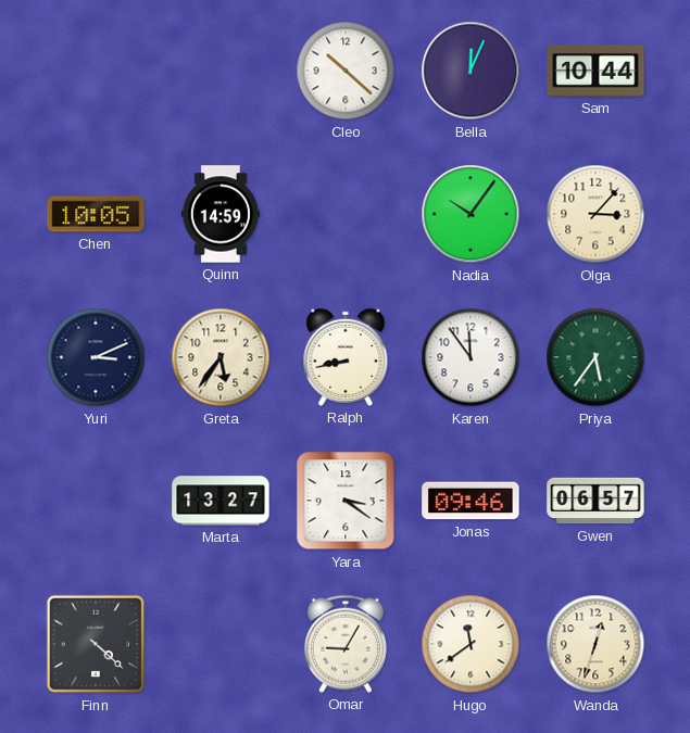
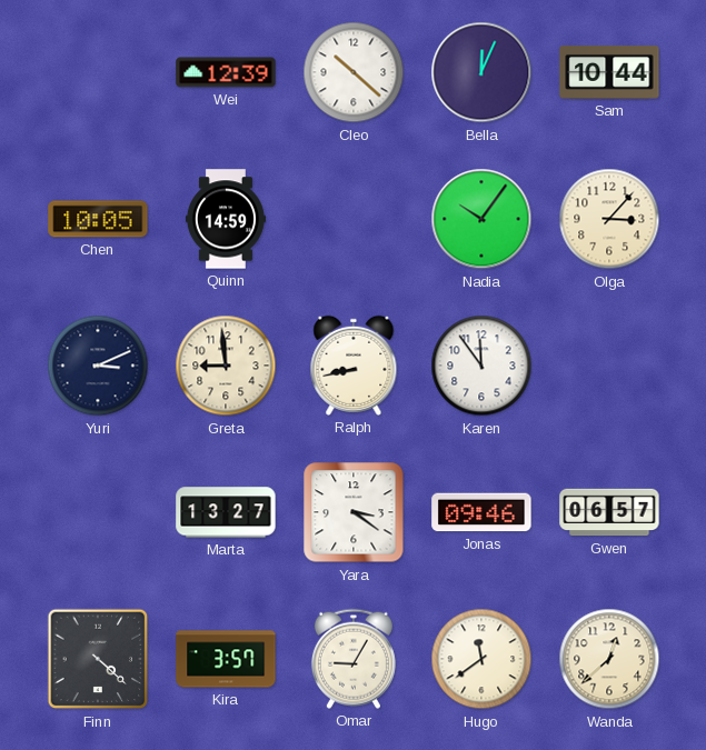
Wei: none -> 12:39 (226, 72)
Greta: 5:36 -> 8:59 (226, 366)
Priya: 5:36 -> none (595, 357)
Kira: none -> 3:57 (226, 659)
Wanda: 12:33 -> 12:38 (609, 659)
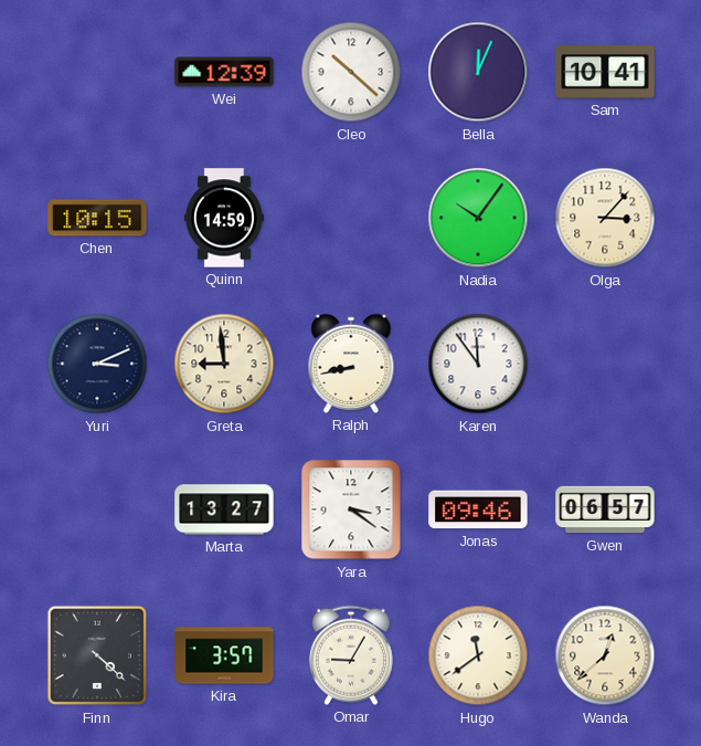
Sam: 10:44 -> 10:41 (605, 73)
Chen: 10:05 -> 10:15 (97, 218)
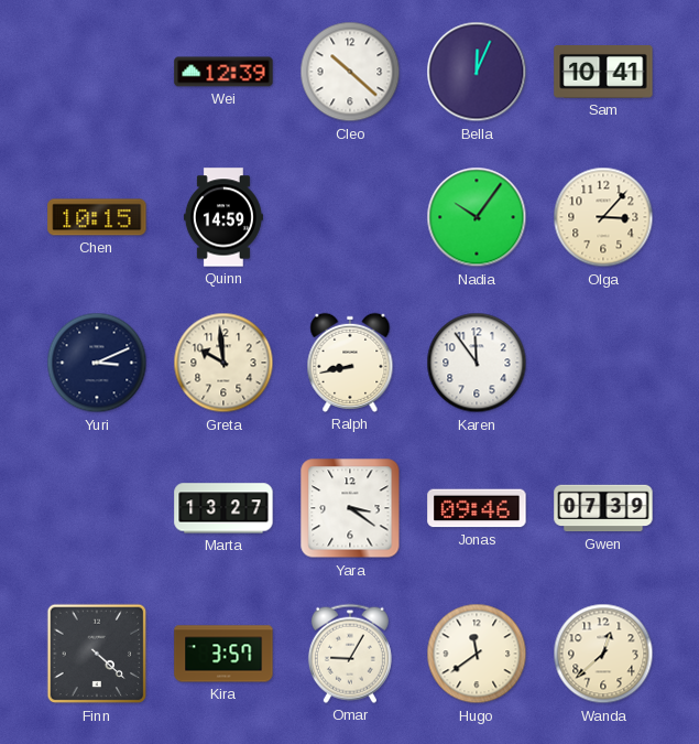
Greta: 8:59 -> 9:59 (223, 363)
Gwen: 06:57 -> 07:39 (603, 508)
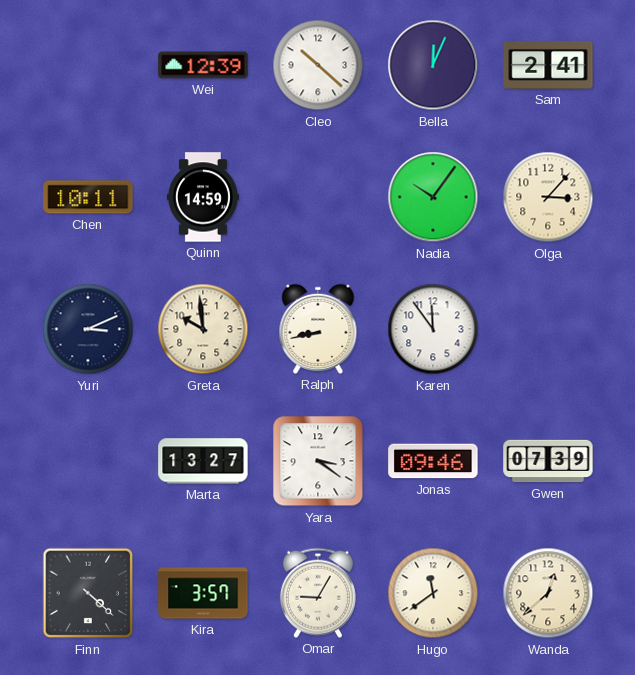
Sam: 10:41 -> 2:41 (548, 66)
Chen: 10:15 -> 10:11 (88, 197)
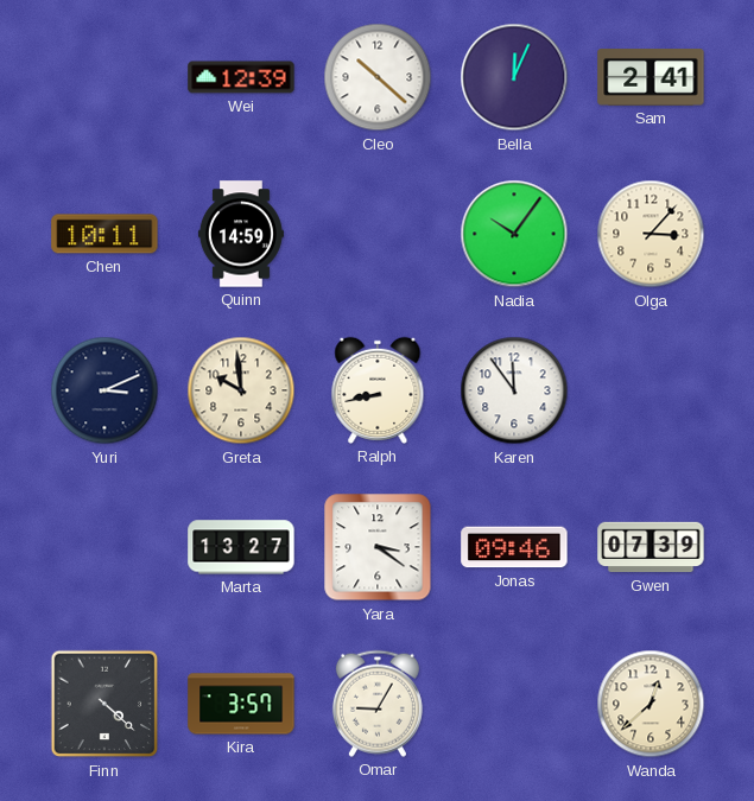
Hugo: 11:39 -> none (433, 593)
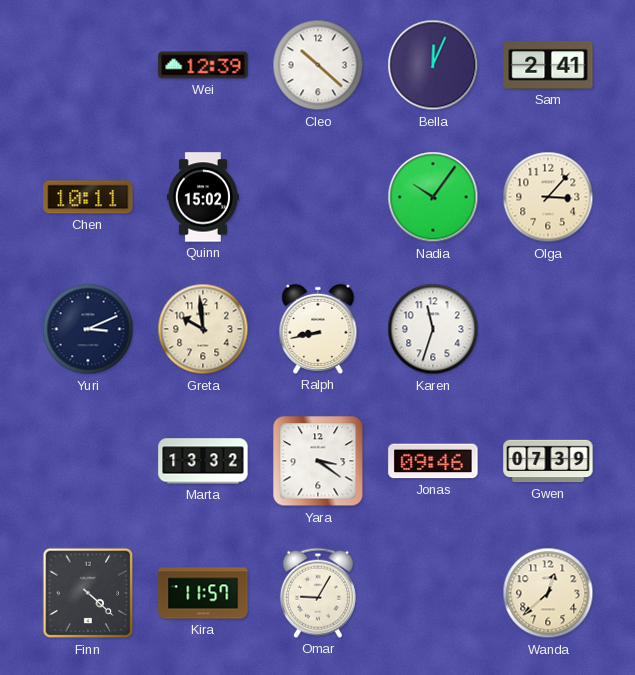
Quinn: 14:59 -> 15:02 (203, 197)
Karen: 11:54 -> 11:33 (433, 329)
Marta: 13:27 -> 13:32 (203, 461)
Kira: 3:57 -> 11:57 (203, 593)
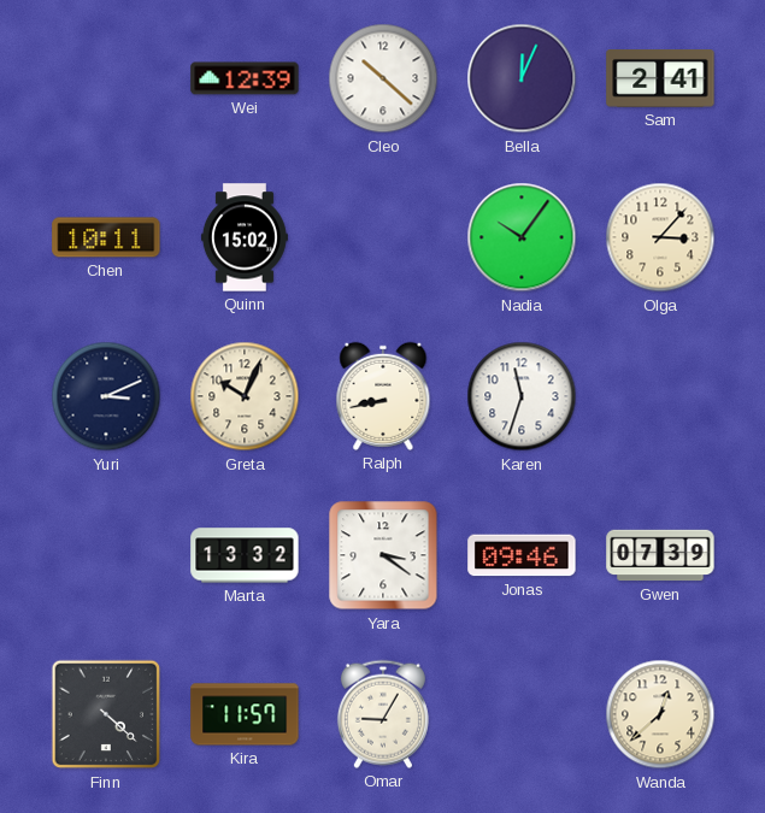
Greta: 9:59 -> 10:04 (245, 396)
